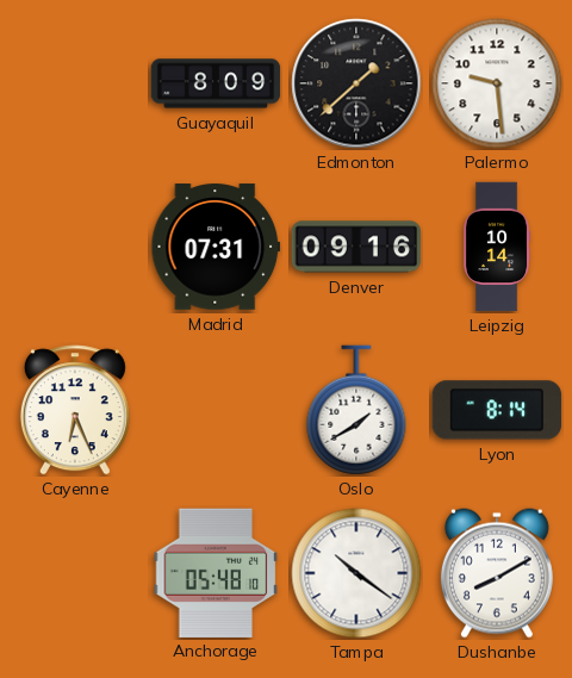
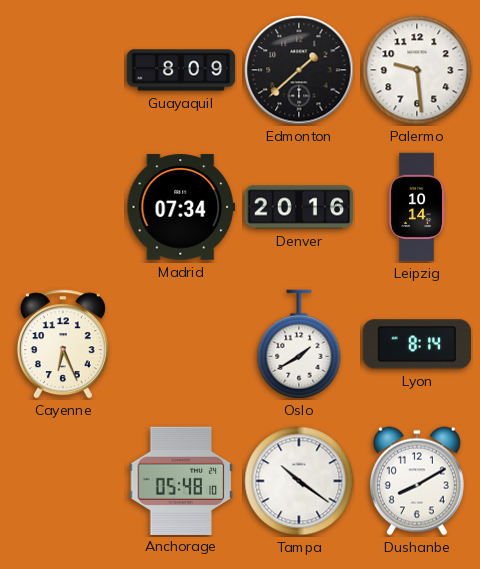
Madrid: 07:31 -> 07:34 (181, 207)
Denver: 09:16 -> 20:16 (299, 207)
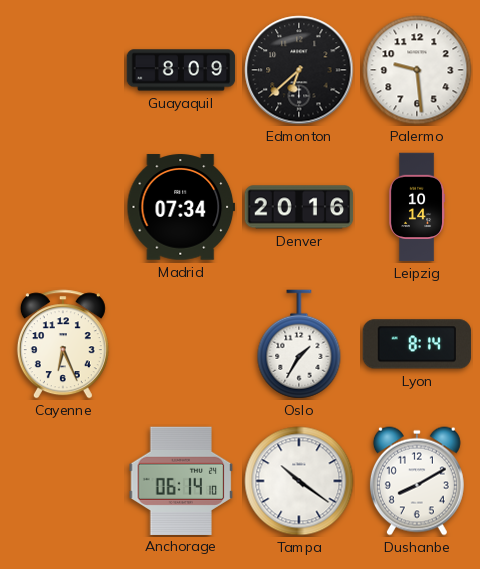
Edmonton: 1:38 -> 6:38 (299, 70)
Oslo: 1:40 -> 1:35 (299, 344)
Anchorage: 05:48 -> 06:14 (181, 480)
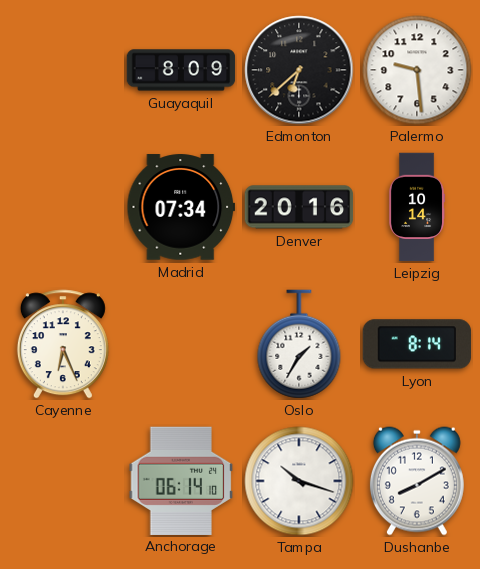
Tampa: 10:21 -> 10:18 (299, 481)
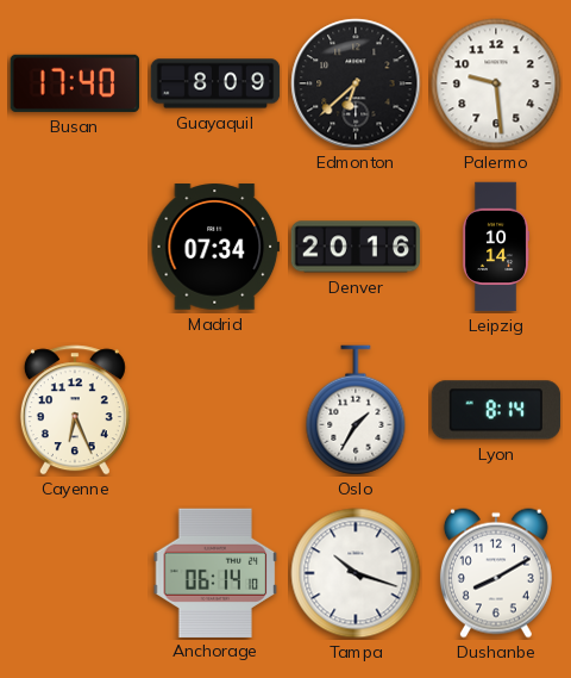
Busan: none -> 17:40 (74, 83)
